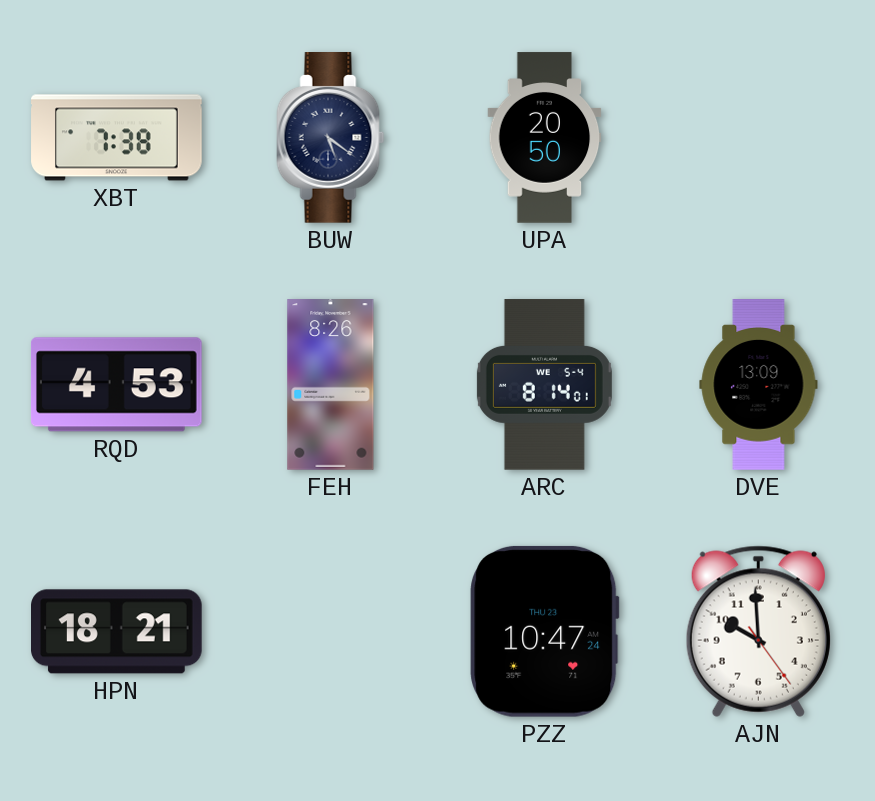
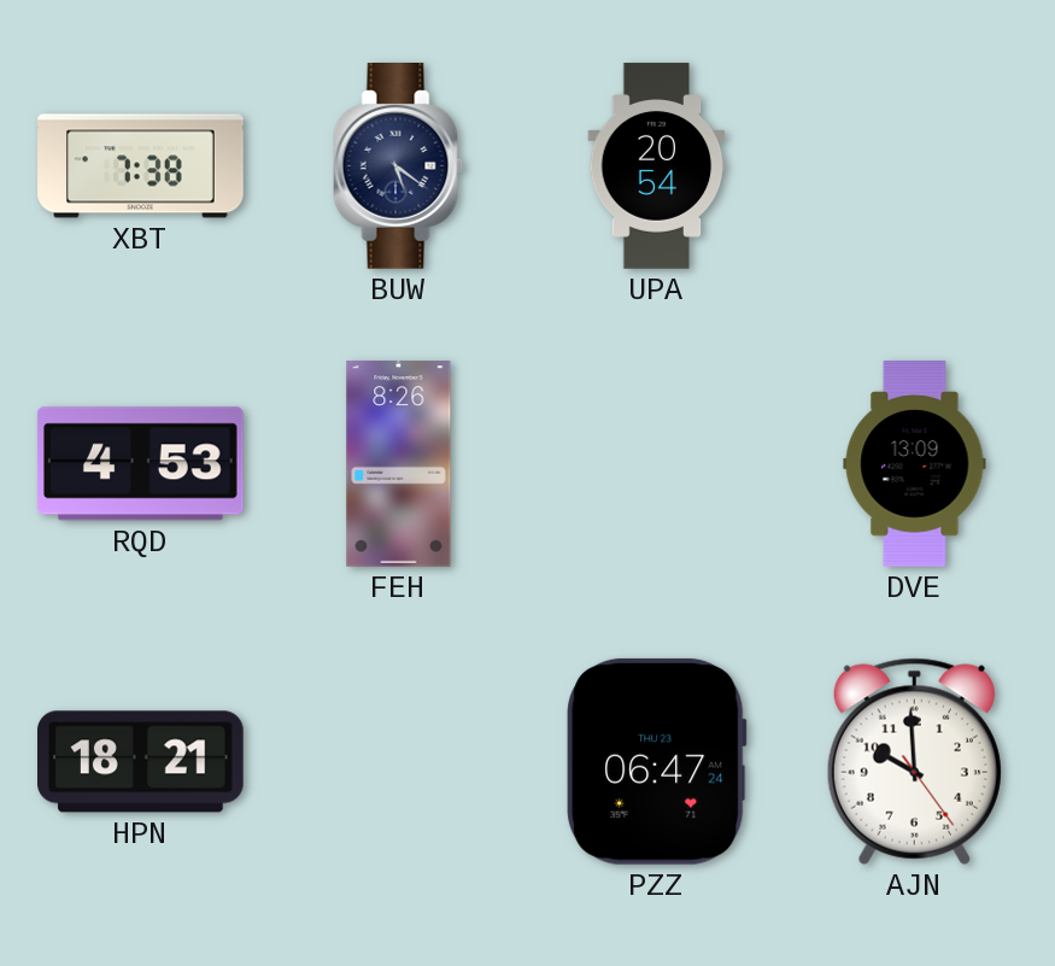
UPA: 20:50 -> 20:54 (657, 166)
ARC: 8:14 -> none (544, 385)
PZZ: 10:47 -> 06:47 (657, 761)
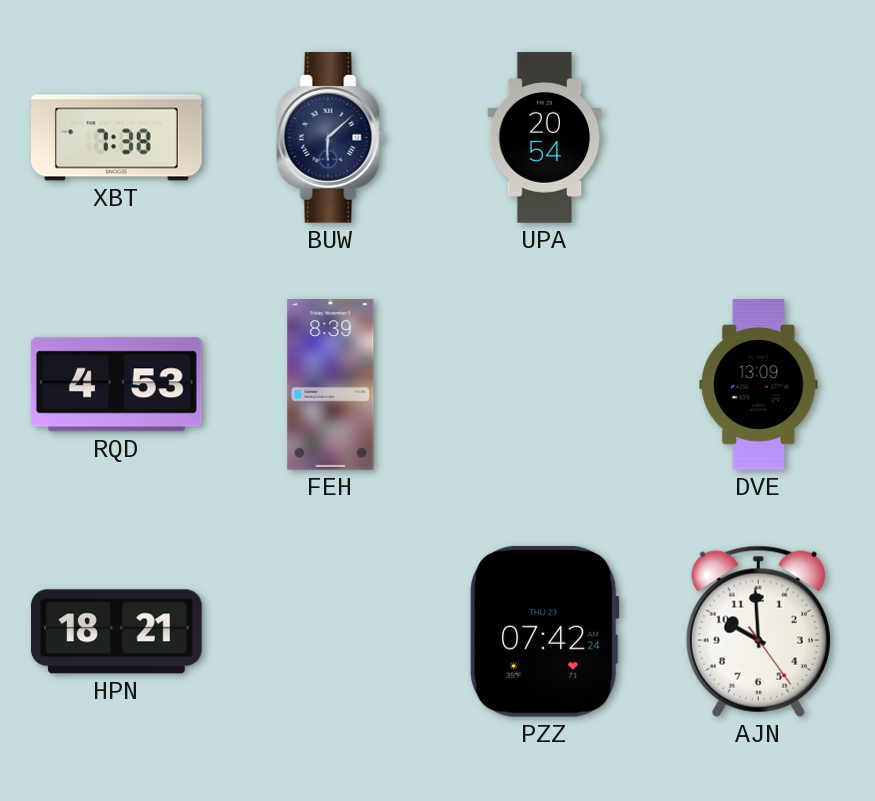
BUW: 5:21 -> 6:08 (331, 138)
FEH: 8:26 -> 8:39 (331, 385)
PZZ: 06:47 -> 07:42 (545, 631)
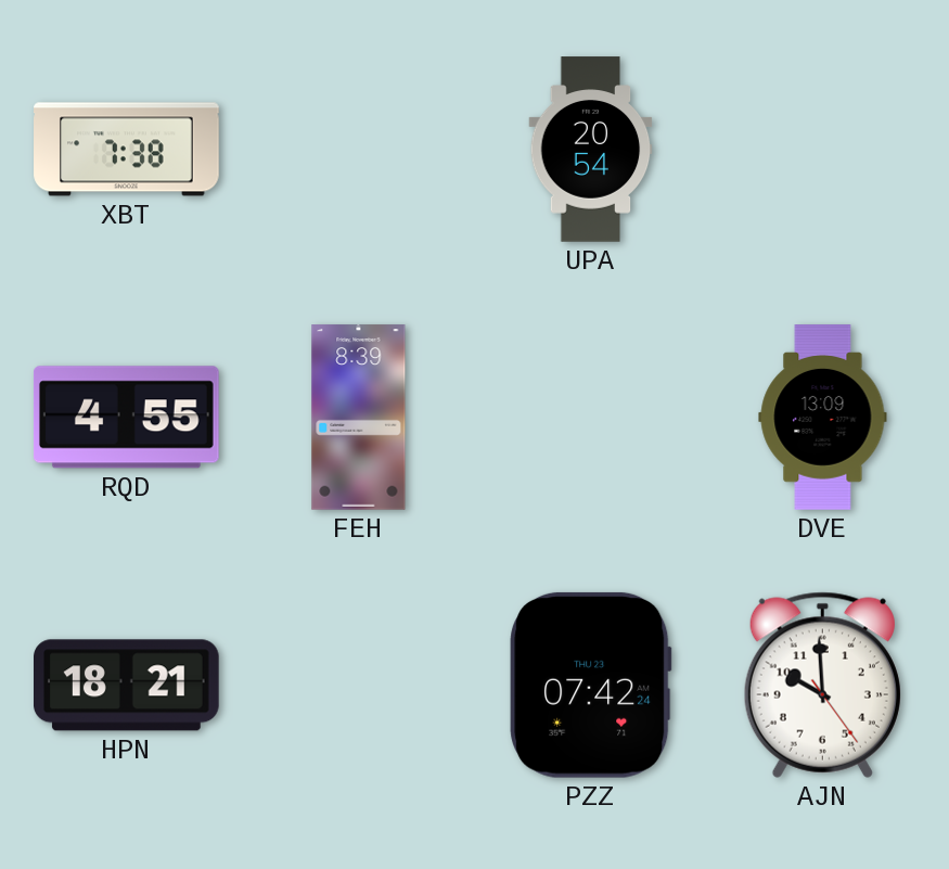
BUW: 6:08 -> none (331, 138)
RQD: 4:53 -> 4:55 (126, 418)
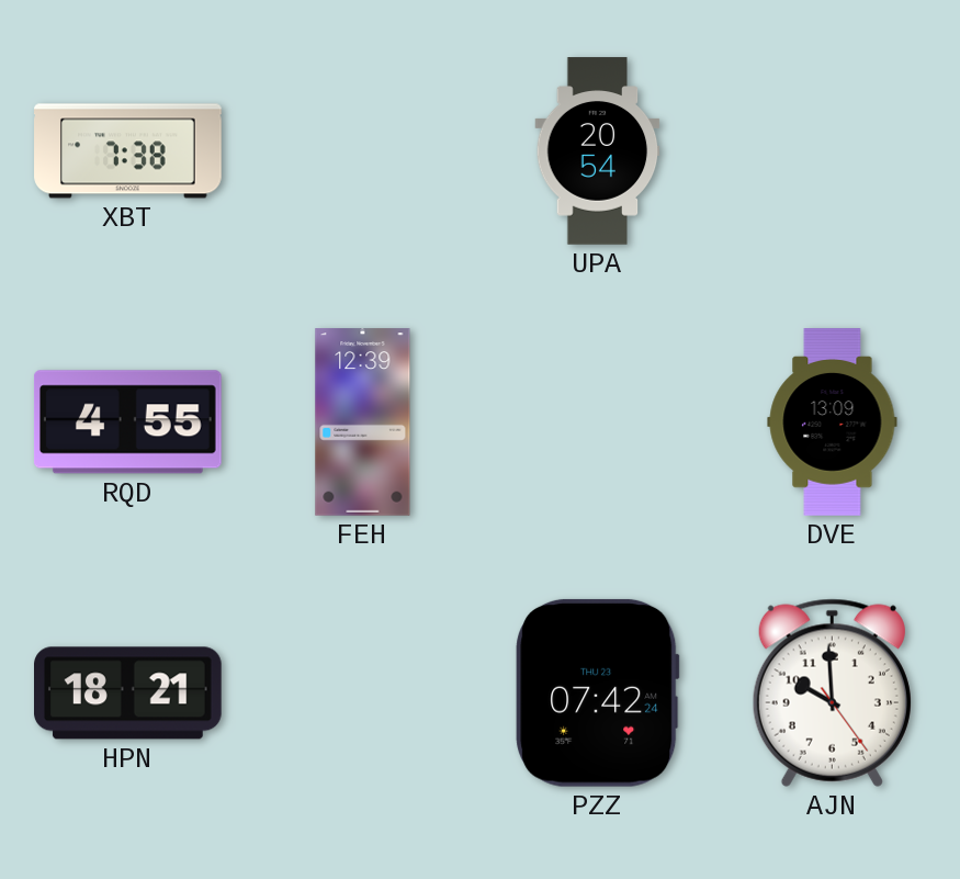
FEH: 8:39 -> 12:39 (363, 422)
